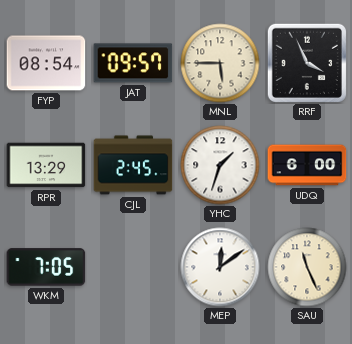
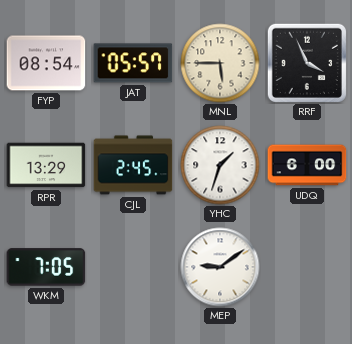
JAT: 09:57 -> 05:57 (133, 63)
MEP: 12:09 -> 9:09 (220, 267)
SAU: 11:26 -> none (307, 267)
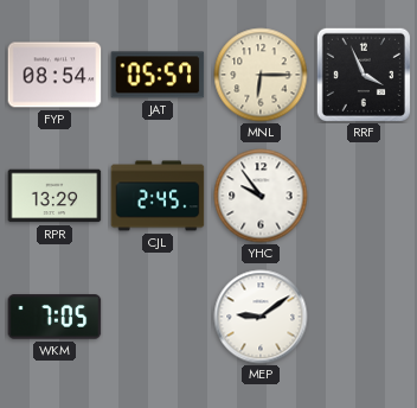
MNL: 5:45 -> 6:15 (261, 75)
YHC: 1:33 -> 9:54 (261, 196)
UDQ: 6:00 -> none (307, 165)
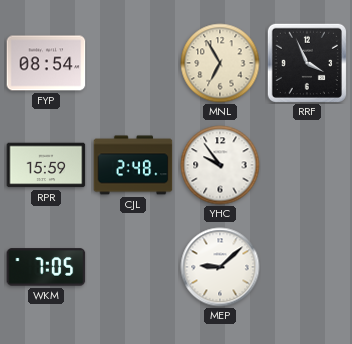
JAT: 05:57 -> none (158, 75)
MNL: 6:15 -> 6:55 (220, 63)
RPR: 13:29 -> 15:59 (46, 165)
CJL: 2:45 -> 2:48 (133, 165)
MEP: 9:09 -> 9:08 (220, 267)
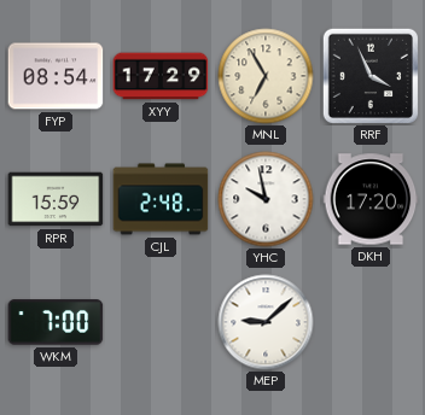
XYY: none -> 17:29 (161, 76)
YHC: 9:54 -> 9:58 (266, 199)
DKH: none -> 17:20 (371, 199)
WKM: 7:05 -> 7:00 (56, 322)
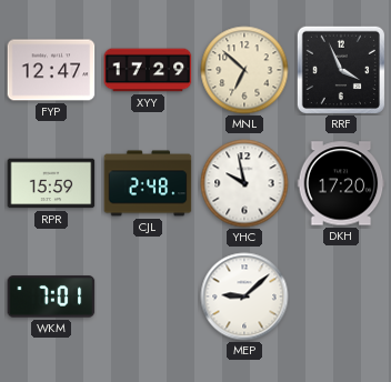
FYP: 08:54 -> 12:47 (51, 70)
MNL: 6:55 -> 6:52 (244, 70)
WKM: 7:00 -> 7:01 (51, 296)
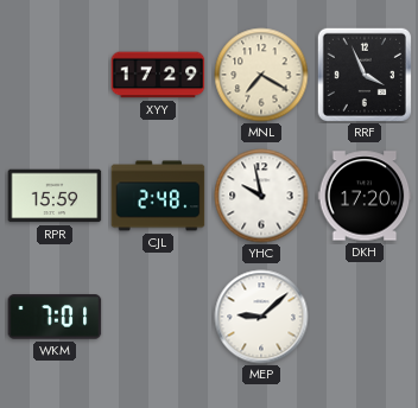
FYP: 12:47 -> none (51, 70)
MNL: 6:52 -> 7:20 (261, 75)
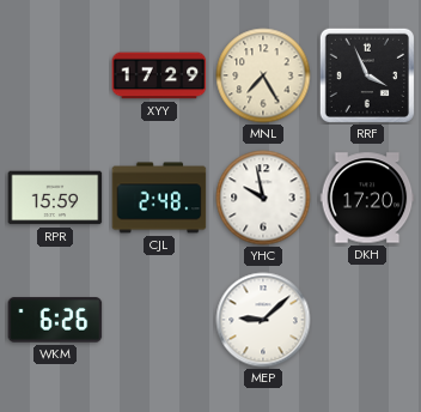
MNL: 7:20 -> 7:25 (263, 75)
WKM: 7:01 -> 6:26 (55, 320)
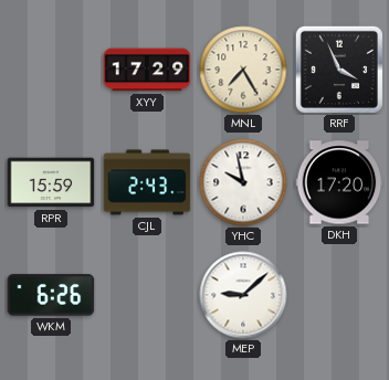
CJL: 2:48 -> 2:43 (147, 182)
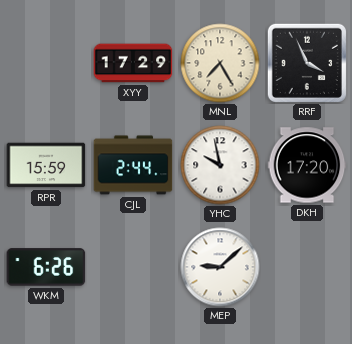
CJL: 2:43 -> 2:44 (133, 165)
